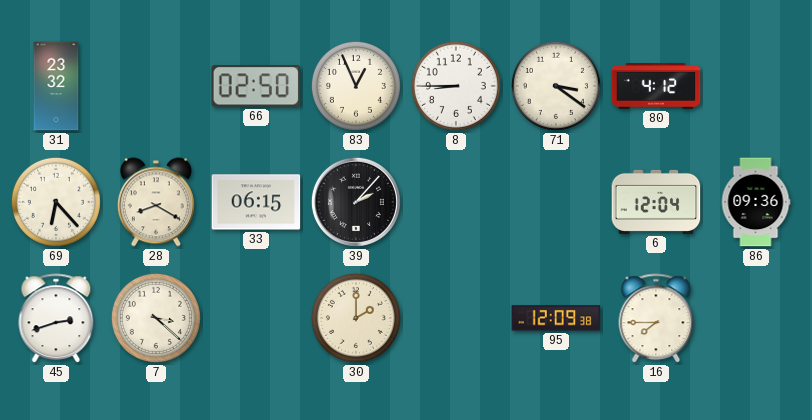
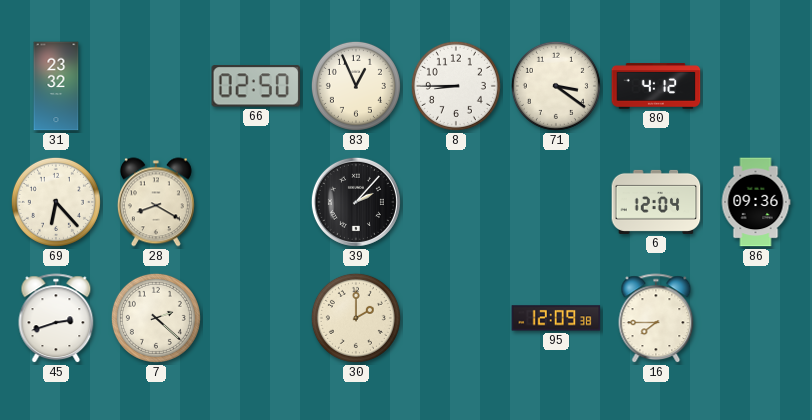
33: 06:15 -> none (256, 202)
7: 3:22 -> 2:22 (156, 318)
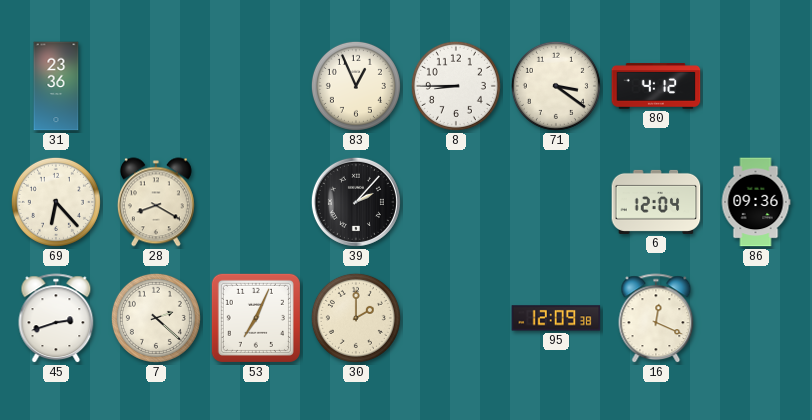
31: 23:32 -> 23:36 (56, 86)
66: 02:50 -> none (256, 86)
53: none -> 7:04 (256, 318)
16: 7:45 -> 12:19 (656, 319)
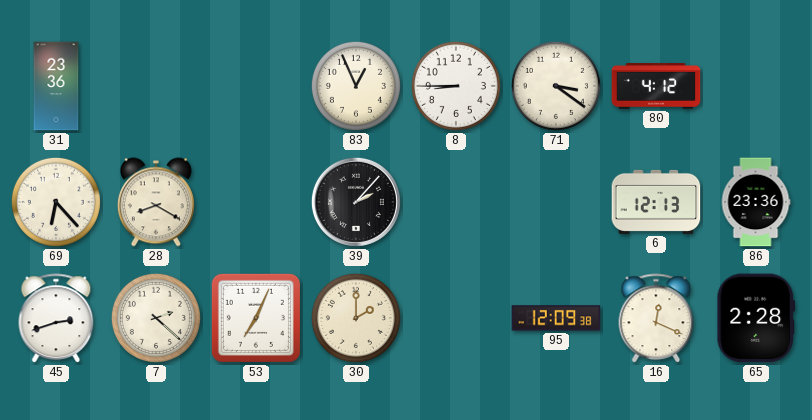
6: 12:04 -> 12:13 (656, 202)
86: 09:36 -> 23:36 (756, 202)
65: none -> 2:28 (756, 318)
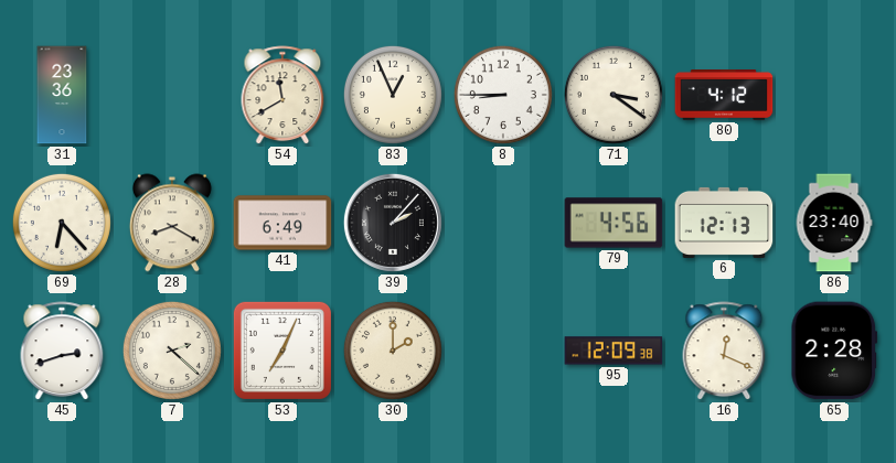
54: none -> 11:40 (282, 96)
41: none -> 6:49 (282, 223)
79: none -> 4:56 (614, 223)
86: 23:36 -> 23:40 (834, 223)
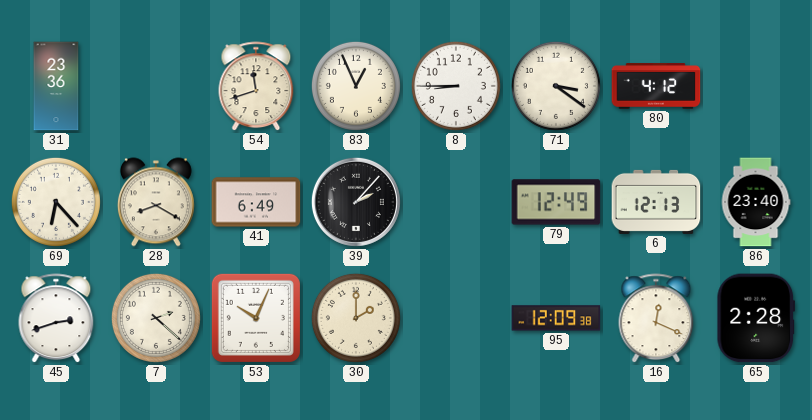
54: 11:40 -> 11:42 (256, 87)
79: 4:56 -> 12:49 (556, 202)
53: 7:04 -> 10:04 (256, 318)
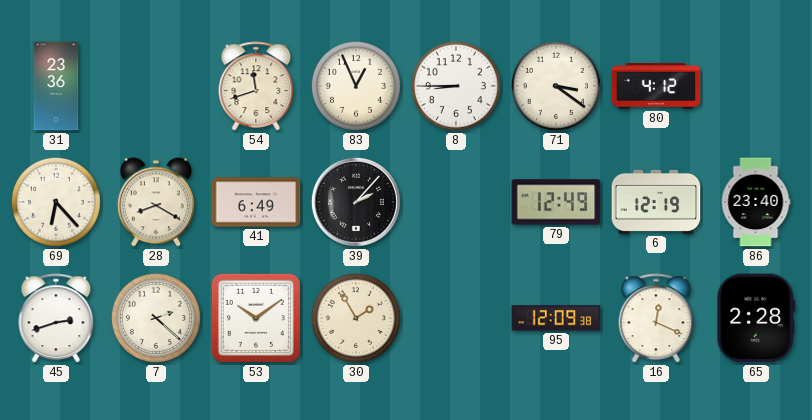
6: 12:13 -> 12:19 (656, 202)
53: 10:04 -> 10:09 (256, 318)
30: 2:00 -> 1:55 (356, 318)
